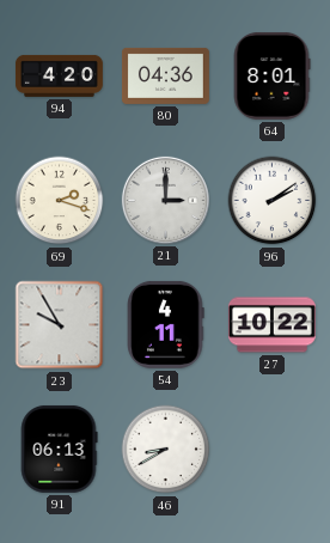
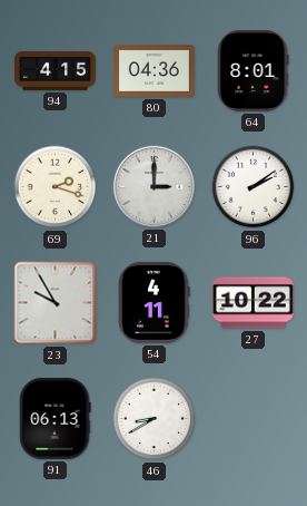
94: 4:20 -> 4:15 (55, 70)
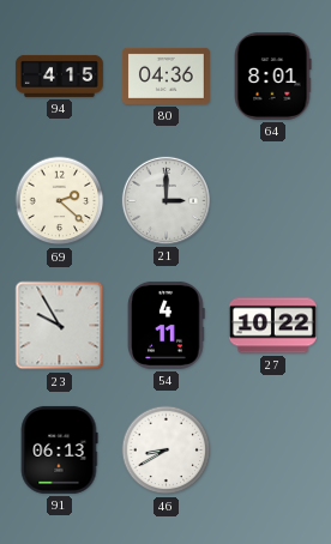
69: 2:18 -> 2:22 (60, 201)
96: 2:09 -> none (254, 187)
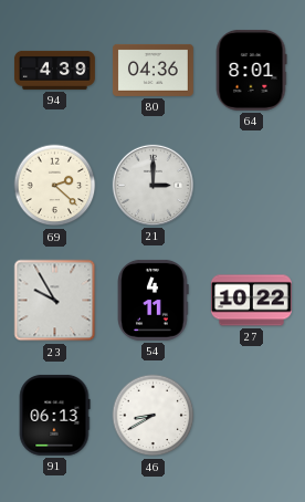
94: 4:15 -> 4:39 (54, 70)
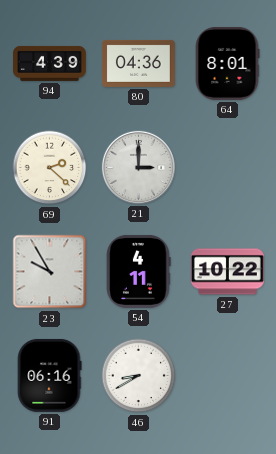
91: 06:13 -> 06:16 (49, 375)
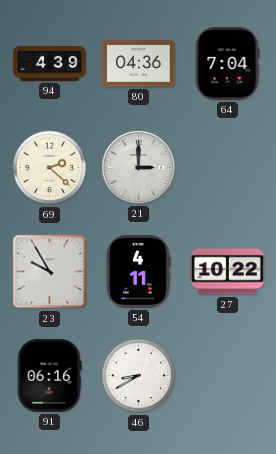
64: 8:01 -> 7:04 (227, 63)
